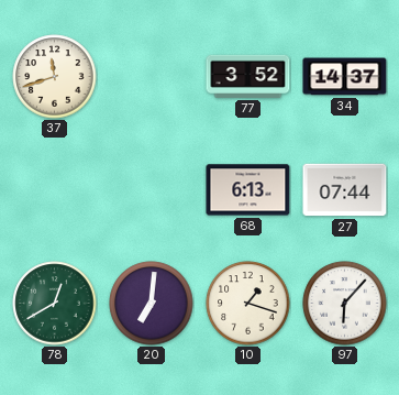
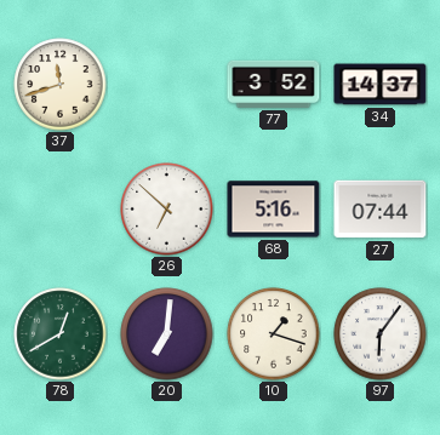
26: none -> 6:52 (167, 210)
68: 6:13 -> 5:16 (274, 210)
97: 6:07 -> 6:06 (381, 334)
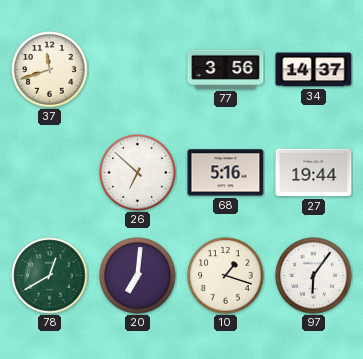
77: 3:52 -> 3:56 (226, 69)
27: 07:44 -> 19:44 (314, 173)
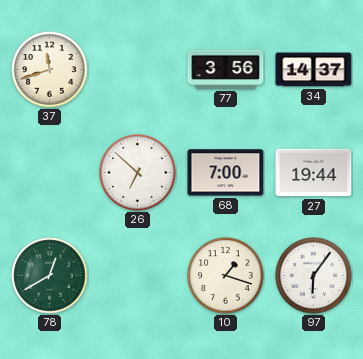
68: 5:16 -> 7:00 (226, 173)
20: 7:01 -> none (138, 276)
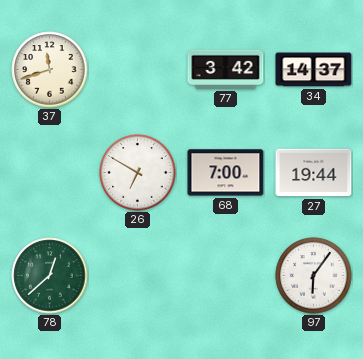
77: 3:56 -> 3:42 (226, 69)
26: 6:52 -> 6:50 (138, 173)
78: 12:40 -> 12:38 (50, 276)
10: 1:18 -> none (226, 276)
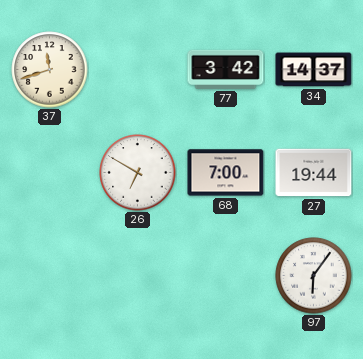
78: 12:38 -> none (50, 276)
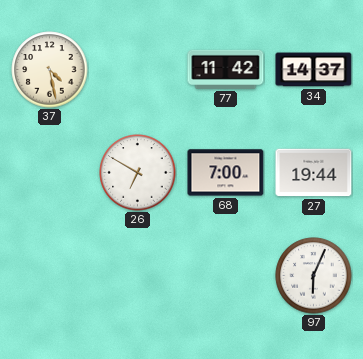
37: 11:42 -> 4:28 (50, 70)
77: 3:42 -> 11:42 (226, 69)
97: 6:06 -> 6:04 (314, 276)
